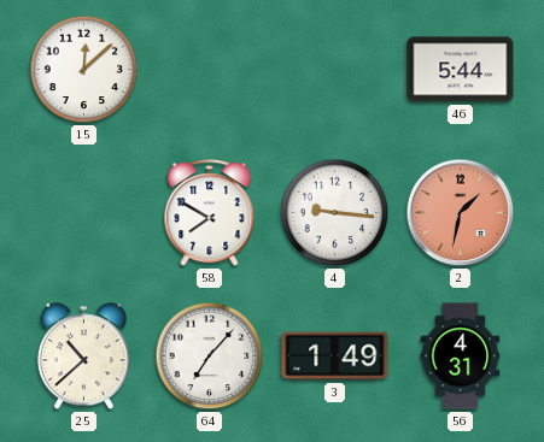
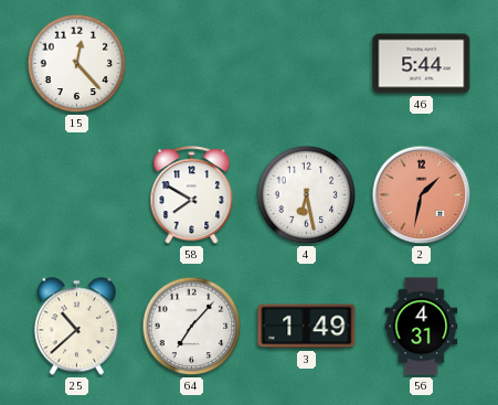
15: 12:08 -> 12:23 (77, 64)
4: 9:16 -> 6:28 (307, 195)
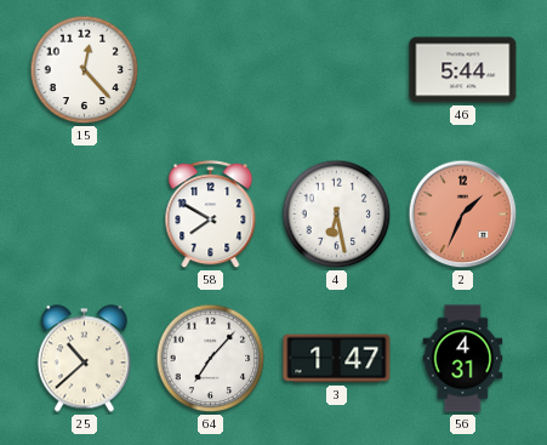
2: 1:32 -> 1:34 (463, 215)
3: 1:49 -> 1:47 (337, 359)
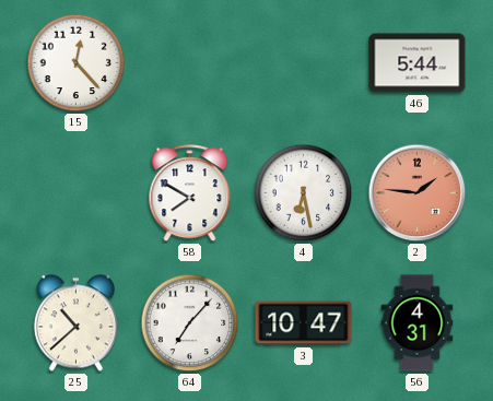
2: 1:34 -> 1:46 (418, 193)
3: 1:47 -> 10:47 (304, 323)
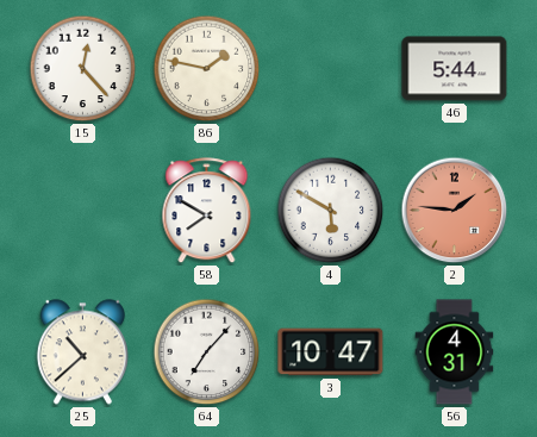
86: none -> 1:47 (207, 69)
4: 6:28 -> 5:50 (331, 211)
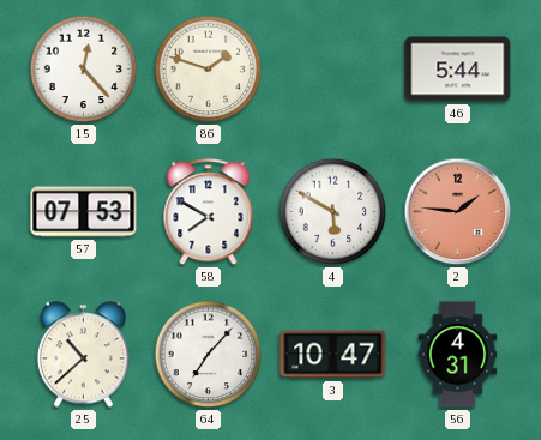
86: 1:47 -> 1:48 (209, 70)
57: none -> 07:53 (84, 212)
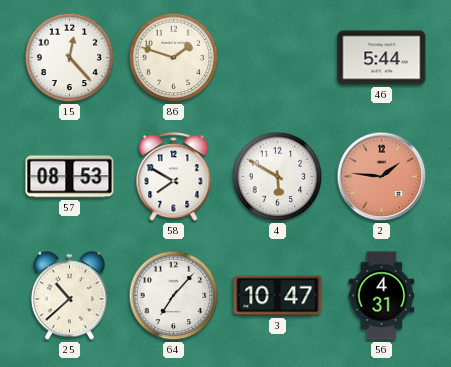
57: 07:53 -> 08:53 (70, 177)
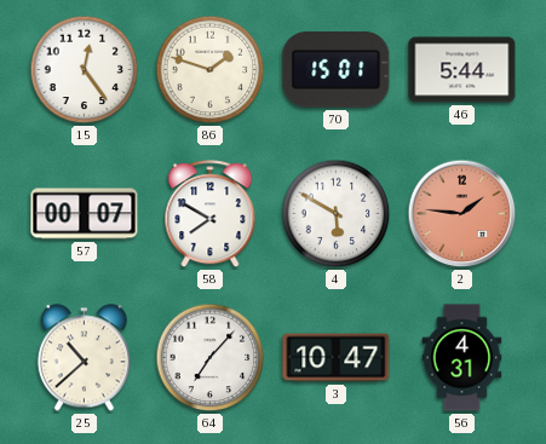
15: 12:23 -> 12:24 (85, 70)
70: none -> 15:01 (337, 70)
57: 08:53 -> 00:07 (85, 214)
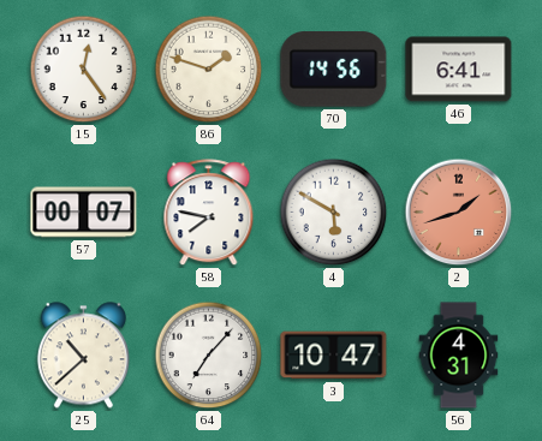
70: 15:01 -> 14:56 (334, 70)
46: 5:44 -> 6:41 (459, 70)
58: 7:50 -> 7:47 (209, 213)
2: 1:46 -> 1:42 (459, 213)
